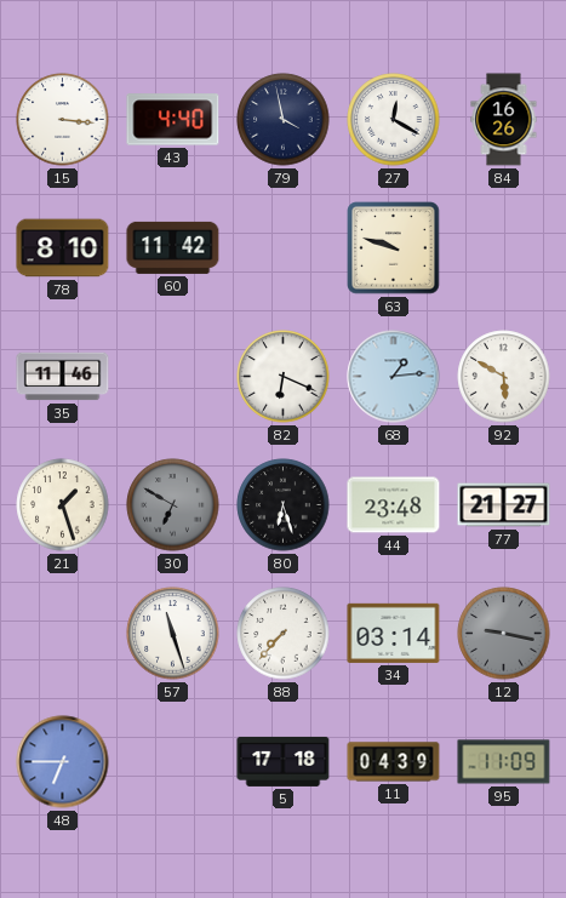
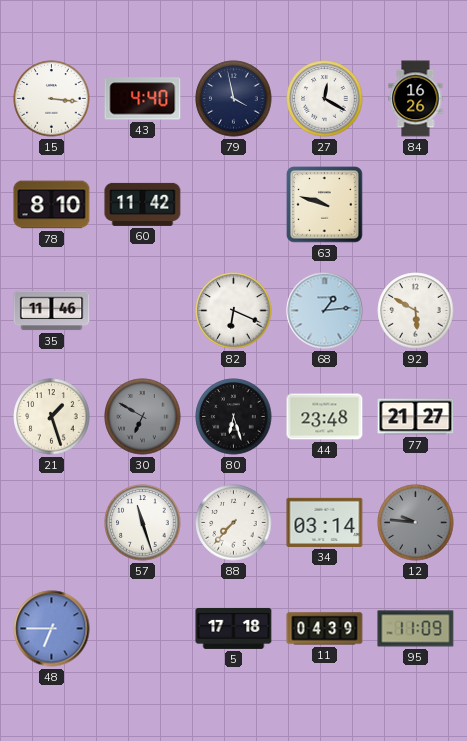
12: 9:17 -> 9:46 (416, 523)
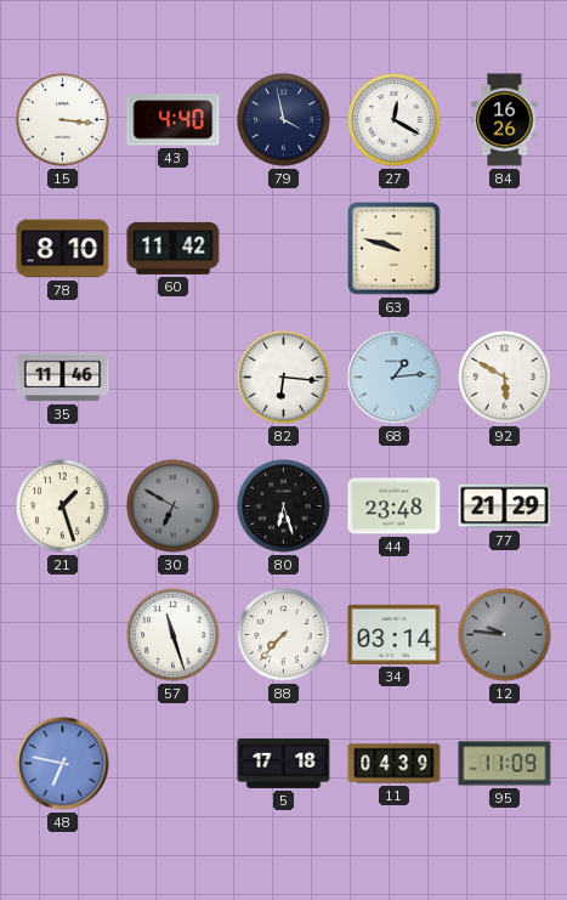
82: 6:19 -> 6:16 (284, 378)
77: 21:27 -> 21:29 (505, 506)
48: 6:45 -> 6:47 (63, 764)
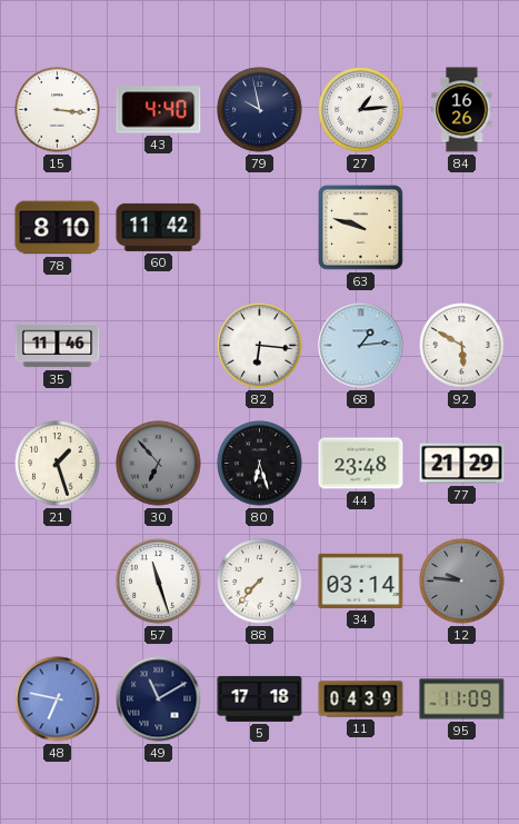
79: 3:58 -> 9:58 (260, 110)
27: 12:20 -> 1:14 (361, 110)
30: 6:50 -> 6:53 (159, 464)
49: none -> 11:10 (159, 699)
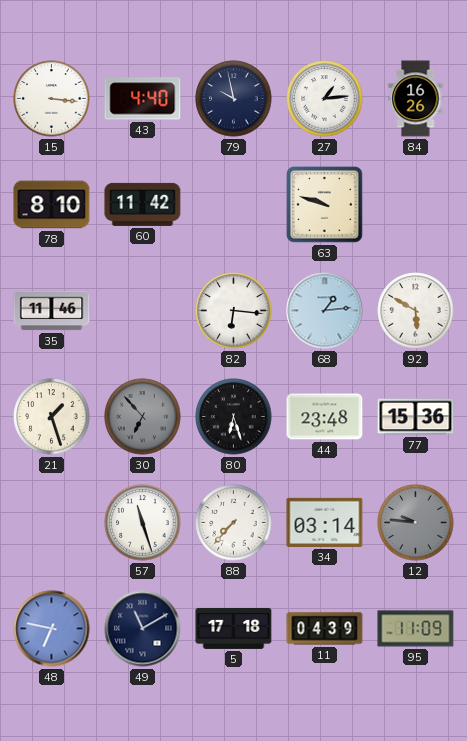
77: 21:29 -> 15:36 (416, 417)
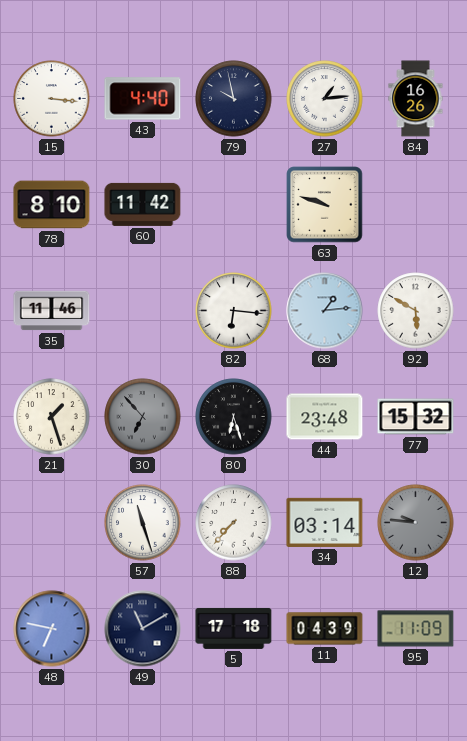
77: 15:36 -> 15:32 (416, 417)
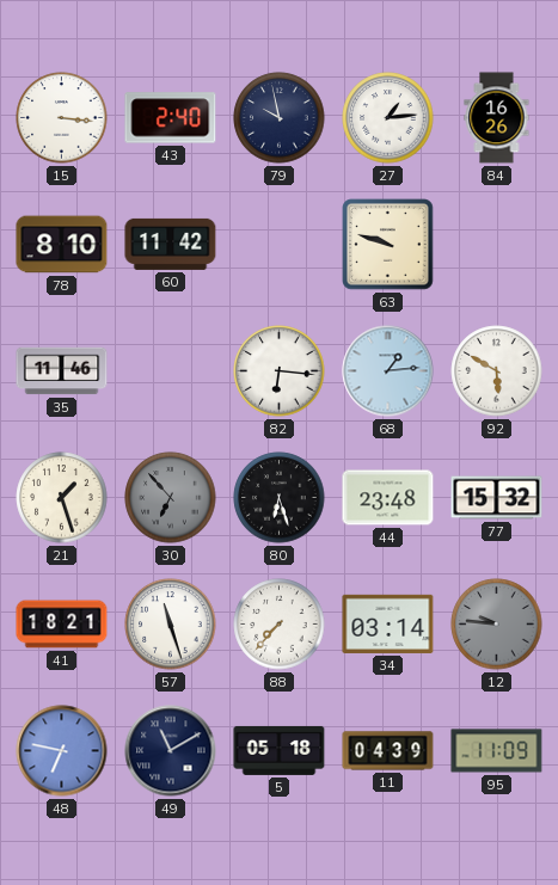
43: 4:40 -> 2:40 (171, 118)
41: none -> 18:21 (62, 625)
5: 17:18 -> 05:18 (280, 750)
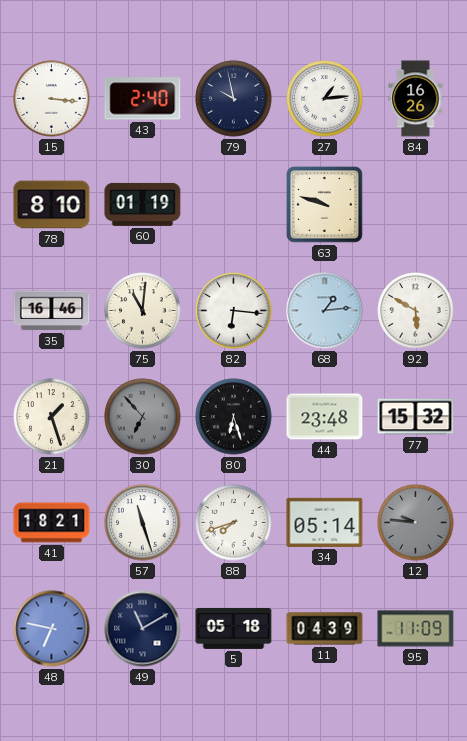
60: 11:42 -> 01:19 (143, 204)
35: 11:46 -> 16:46 (52, 311)
75: none -> 11:01 (143, 311)
88: 7:37 -> 7:42 (234, 523)
34: 03:14 -> 05:14 (325, 522)
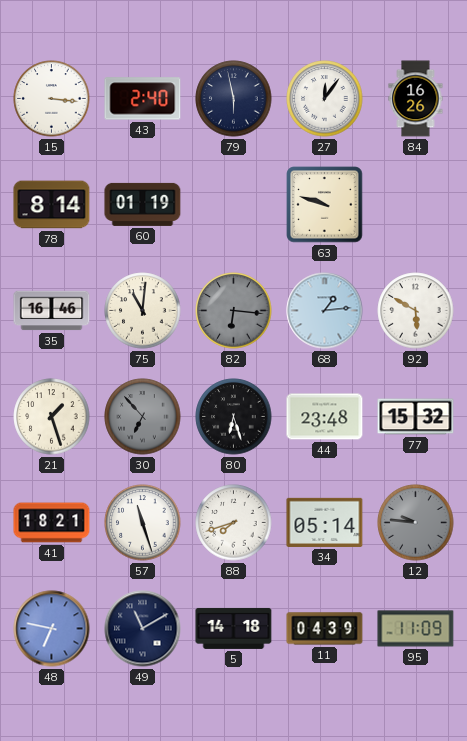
79: 9:58 -> 5:58 (234, 99)
27: 1:14 -> 12:06 (325, 99)
78: 8:10 -> 8:14 (52, 205)
82 dial: white -> grey (234, 311)
5: 05:18 -> 14:18 (234, 628)
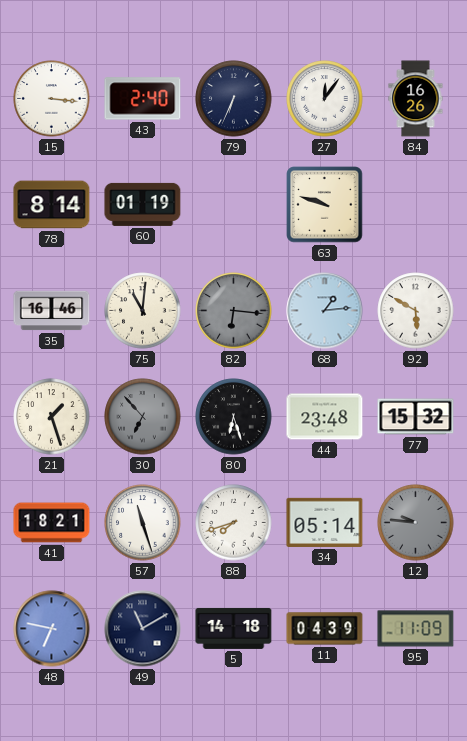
79: 5:58 -> 6:34 (234, 99)
